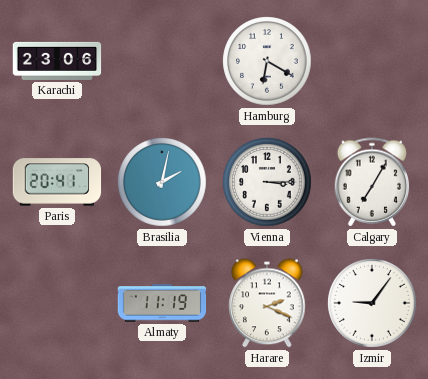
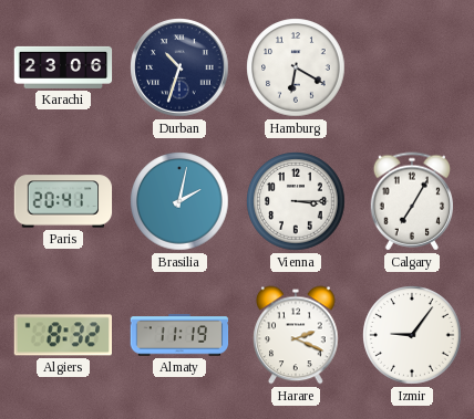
Durban: none -> 10:33 (179, 67)
Algiers: none -> 8:32 (62, 335)
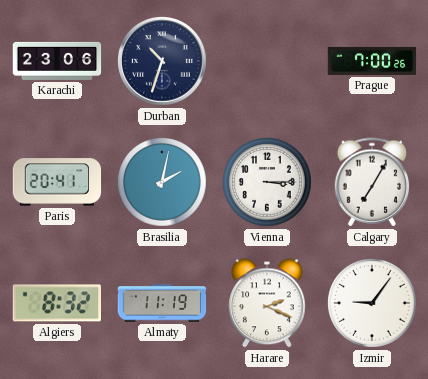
Hamburg: 6:20 -> none (296, 67)
Prague: none -> 7:00 (372, 61)
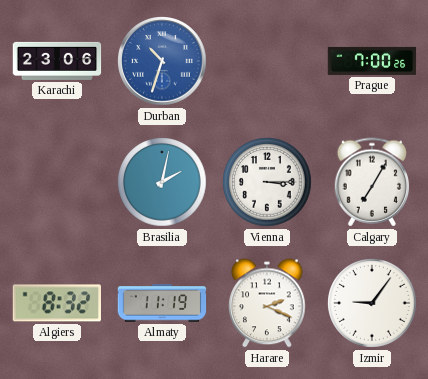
Durban dial: navy -> blue (162, 61)
Paris: 20:41 -> none (57, 182)
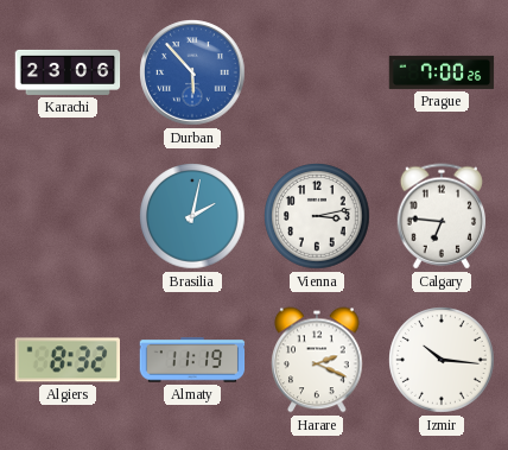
Durban: 10:33 -> 5:53 (192, 72)
Vienna: 3:15 -> 3:13 (317, 216)
Calgary: 7:05 -> 6:46 (442, 216)
Izmir: 9:06 -> 10:16 (442, 360)
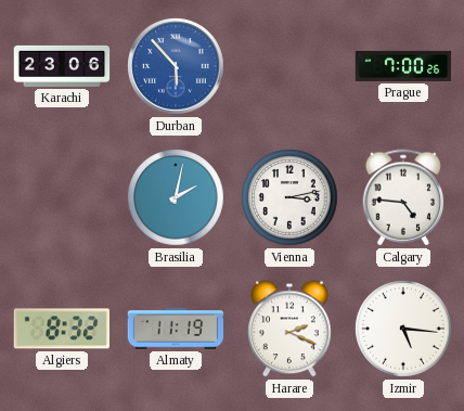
Calgary: 6:46 -> 4:46 (403, 197)
Izmir: 10:16 -> 5:16 (403, 329)
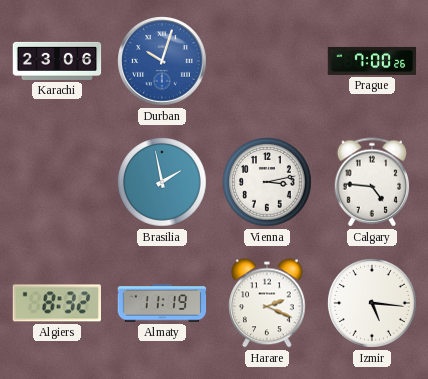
Durban: 5:53 -> 10:03 (162, 61)
Brasilia: 2:02 -> 1:58 (162, 182)
